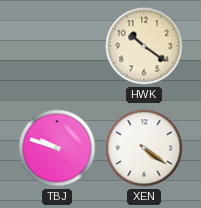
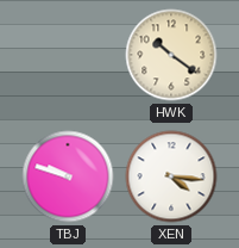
XEN: 4:21 -> 4:16 (171, 176)
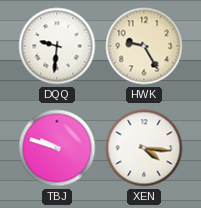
DQQ: none -> 9:31 (57, 46)
HWK: 10:21 -> 9:25 (144, 46)
